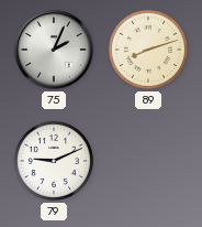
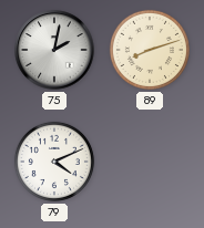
75: 2:04 -> 2:02 (54, 50)
79: 9:11 -> 4:11 (54, 162)
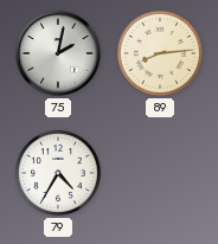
89: 8:12 -> 8:14 (160, 53)
79: 4:11 -> 4:35 (58, 173)
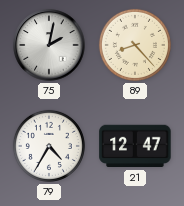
89: 8:14 -> 8:23 (135, 45)
21: none -> 12:47 (135, 146)
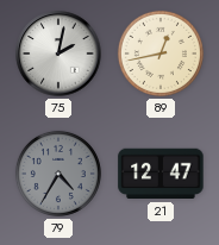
89: 8:23 -> 12:43 (161, 54)
79 dial: white -> grey (58, 174)
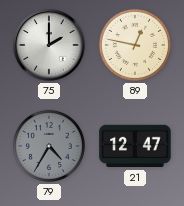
75: 2:02 -> 2:00 (49, 45)
89: 12:43 -> 12:47 (135, 45)
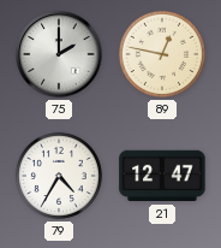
79 dial: grey -> white (59, 176)
